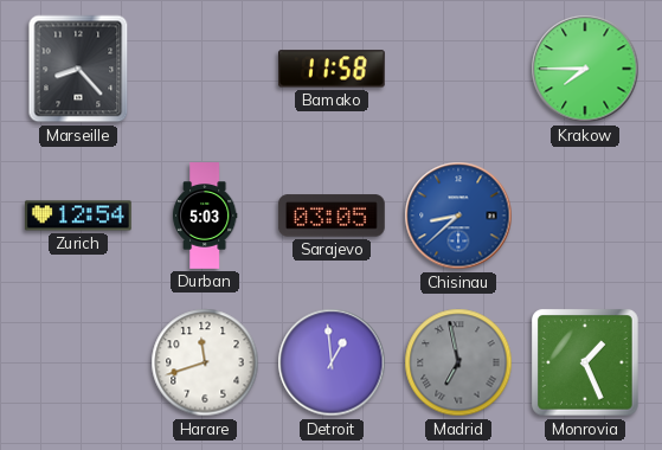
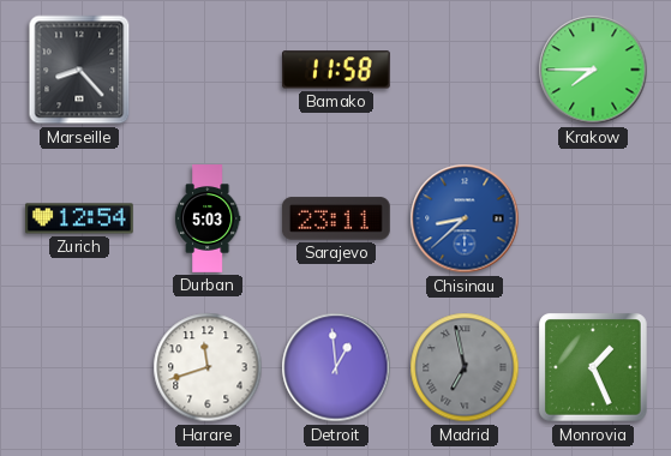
Sarajevo: 03:05 -> 23:11 (336, 218)
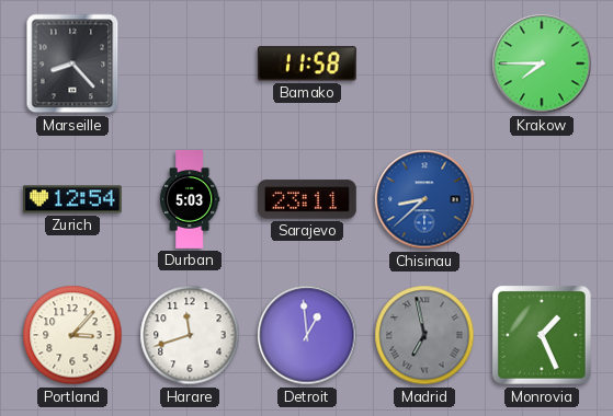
Portland: none -> 3:07 (72, 335)
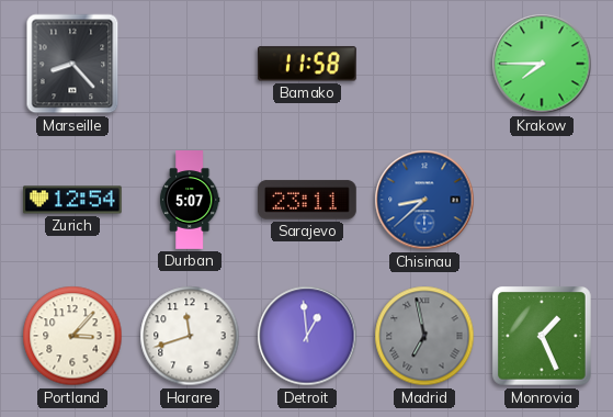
Durban: 5:03 -> 5:07 (190, 200)
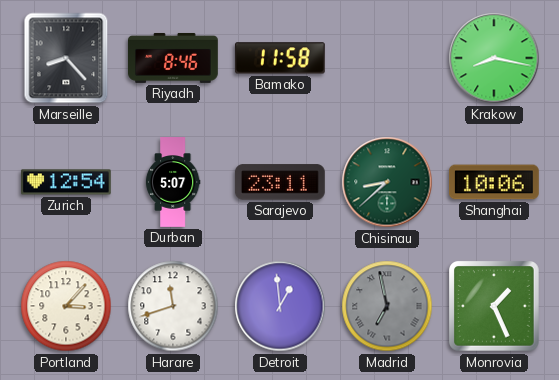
Riyadh: none -> 8:46 (174, 58)
Krakow: 7:45 -> 8:17 (494, 58)
Chisinau dial: blue -> green (387, 182)
Shanghai: none -> 10:06 (495, 182)
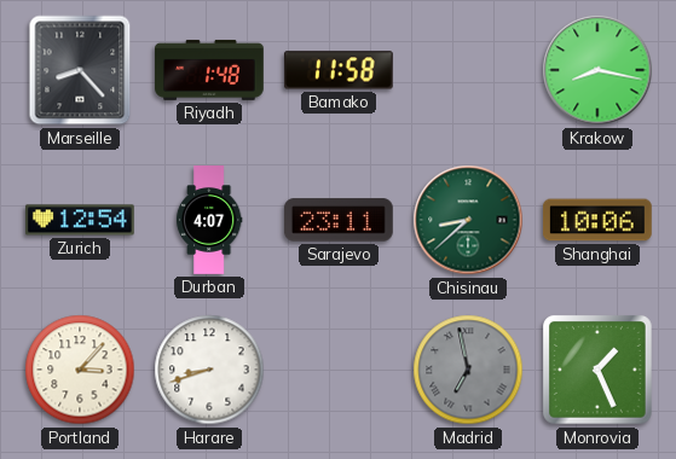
Riyadh: 8:46 -> 1:48 (210, 70)
Durban: 5:07 -> 4:07 (209, 220)
Harare: 11:42 -> 8:42 (209, 370)
Detroit: 12:59 -> none (280, 306)
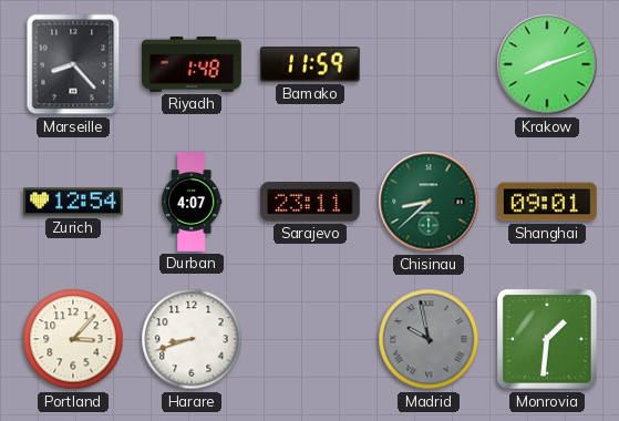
Bamako: 11:58 -> 11:59 (310, 64)
Krakow: 8:17 -> 8:12 (547, 64)
Shanghai: 10:06 -> 09:01 (548, 202)
Madrid: 6:58 -> 9:58 (429, 339)
Monrovia: 1:26 -> 1:31 (547, 339)
